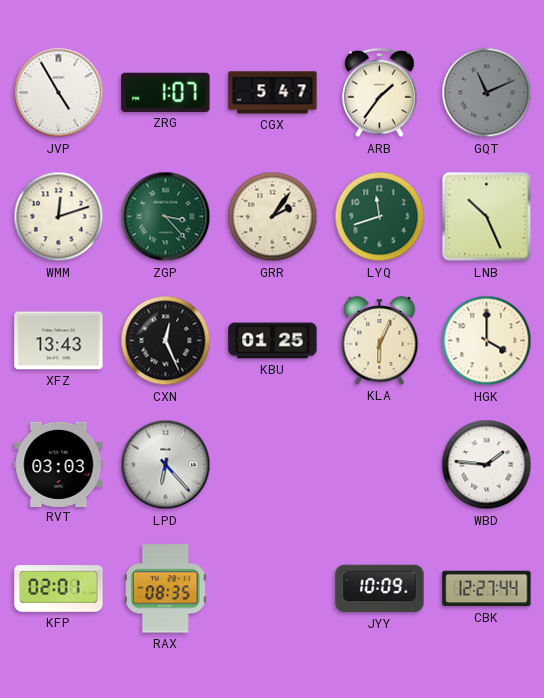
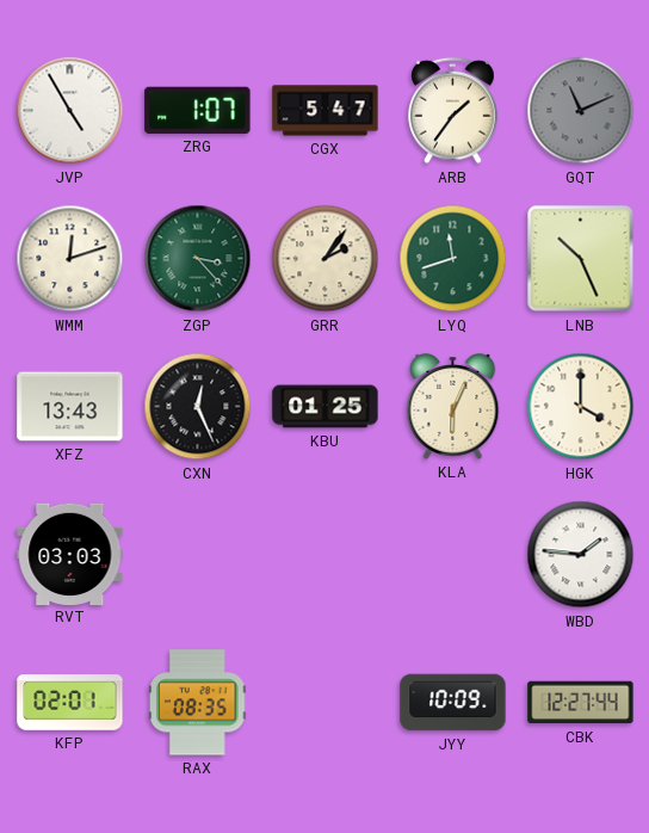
LPD: 6:23 -> none (166, 465)
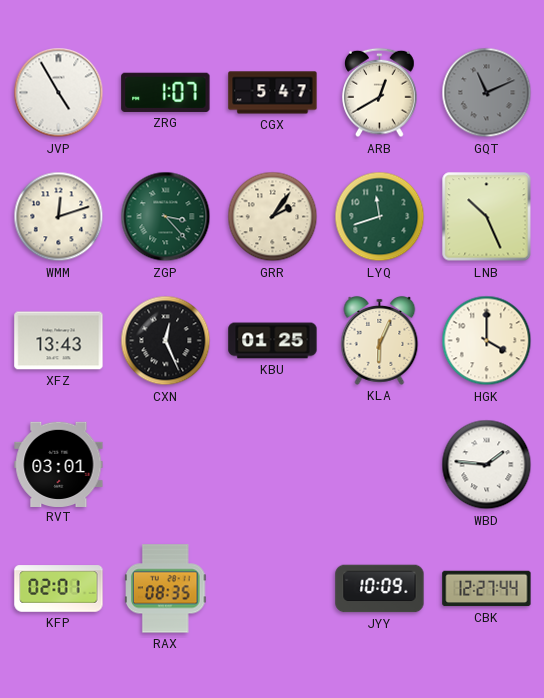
ARB: 1:36 -> 12:40 (380, 93)
RVT: 03:03 -> 03:01 (59, 464)
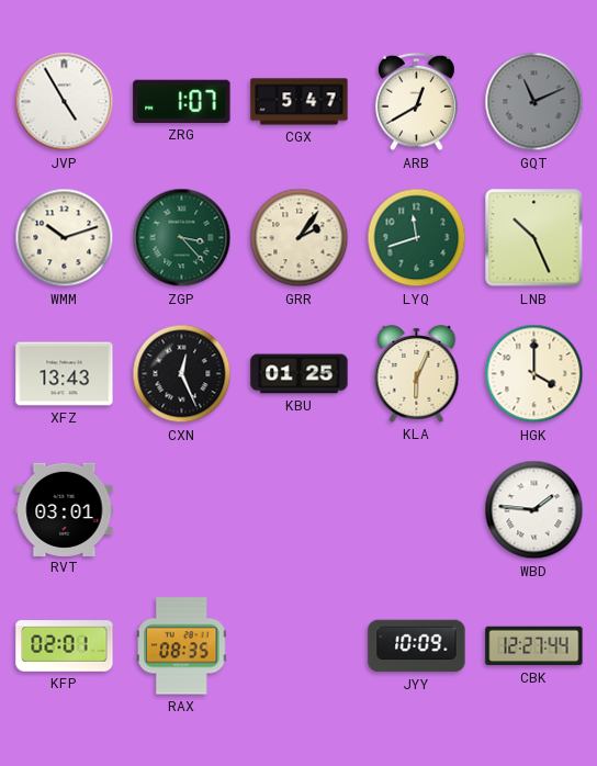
WMM: 12:12 -> 10:12 (65, 238)
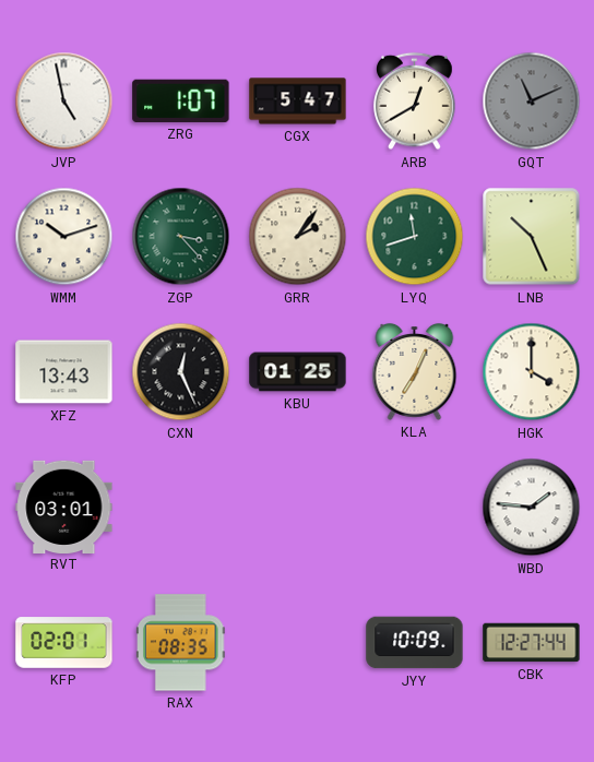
JVP: 4:55 -> 4:58 (64, 102)
KLA: 6:04 -> 7:04 (415, 371)
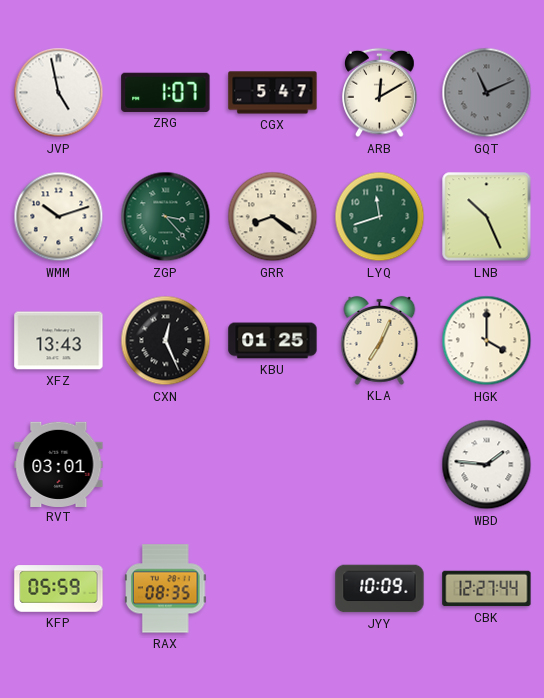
ARB: 12:40 -> 12:10 (380, 93)
GRR: 2:06 -> 8:21 (273, 217)
KFP: 02:01 -> 05:59 (59, 589)
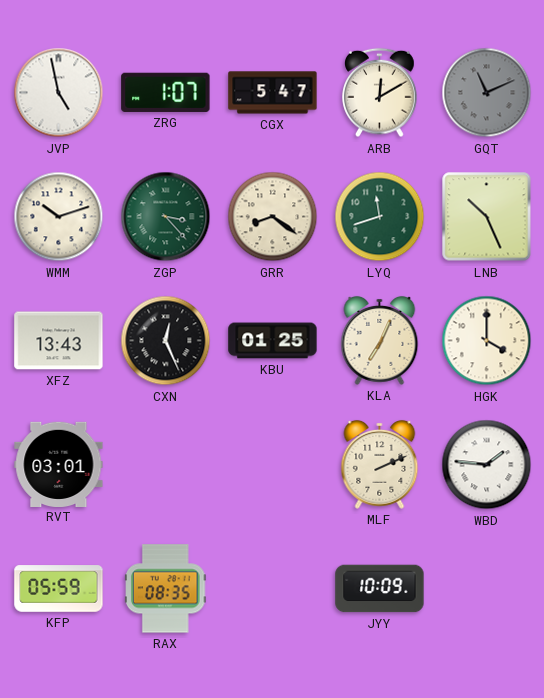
MLF: none -> 2:11 (380, 464)
CBK: 12:27 -> none (487, 589)
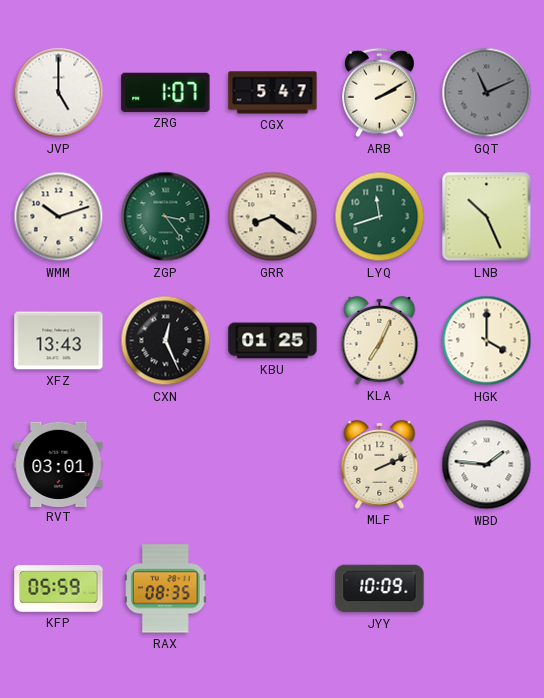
JVP: 4:58 -> 5:00 (59, 93)
ARB: 12:10 -> 2:10 (380, 93)
ZGP: 3:23 -> 3:24 (166, 217)
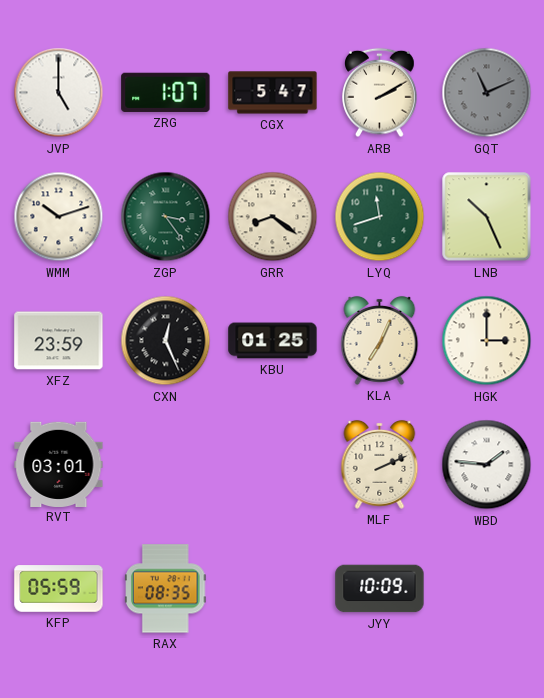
XFZ: 13:43 -> 23:59 (59, 341)
HGK: 4:00 -> 3:00 (487, 341)
